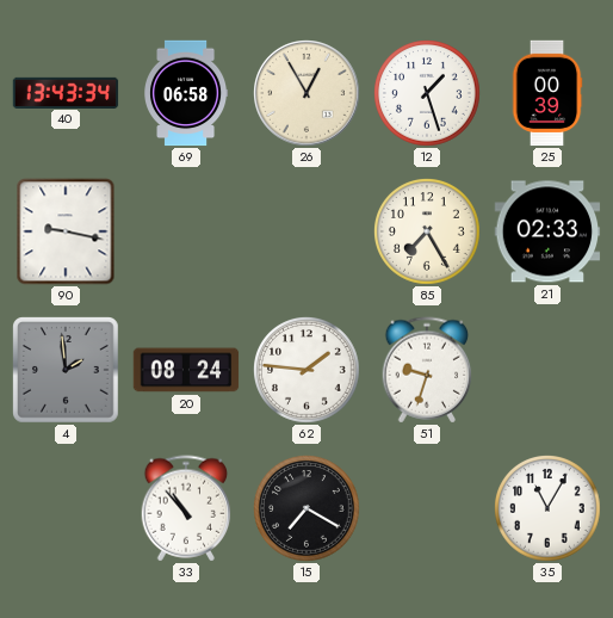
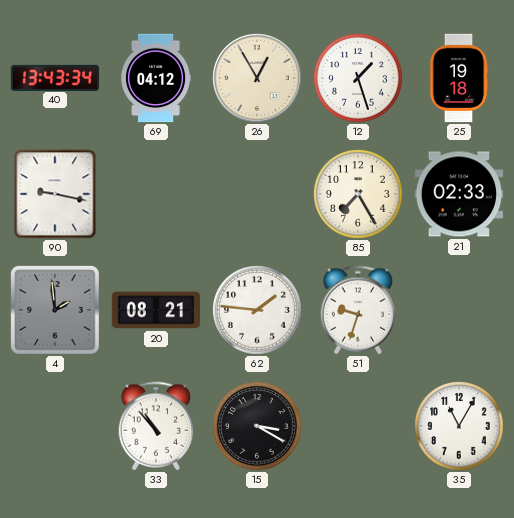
69: 06:58 -> 04:12 (157, 78)
25: 00:39 -> 19:18 (459, 78)
20: 08:24 -> 08:21 (156, 310)
15: 7:20 -> 3:20 (257, 426)
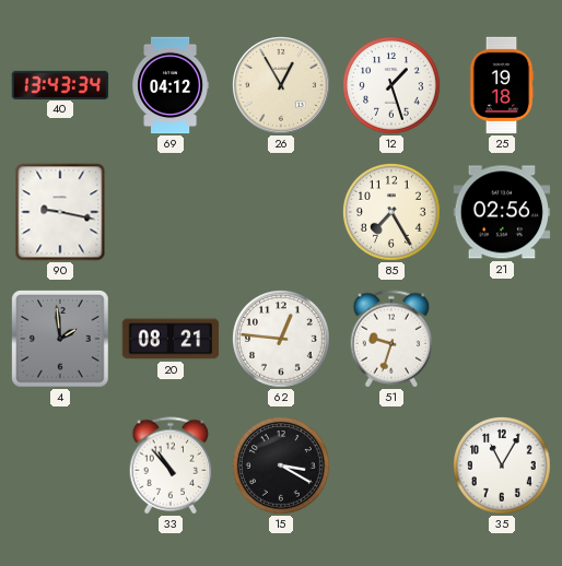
21: 02:33 -> 02:56 (502, 212)
62: 1:46 -> 12:46 (281, 339)
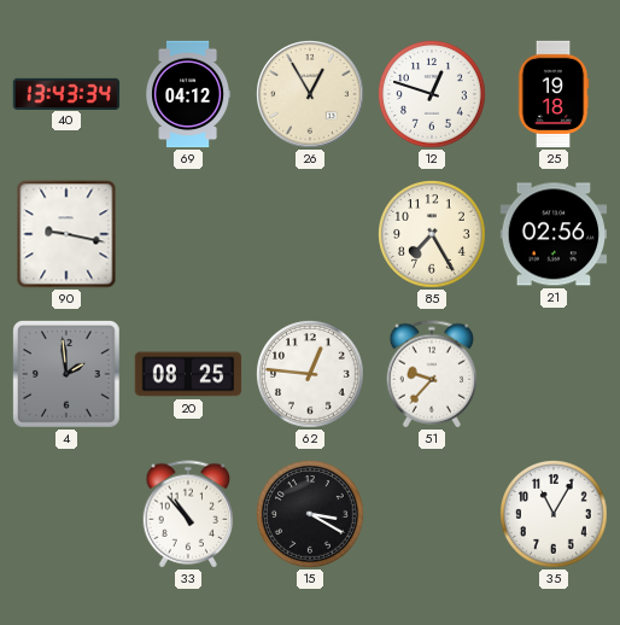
12: 1:27 -> 12:48 (432, 94)
20: 08:21 -> 08:25 (188, 374)
51: 9:33 -> 9:37 (432, 374)
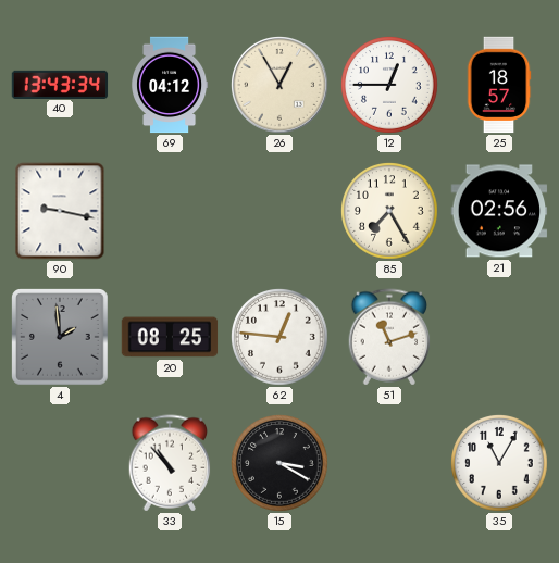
12: 12:48 -> 12:45 (389, 85)
25: 19:18 -> 18:57 (499, 85)
51: 9:37 -> 11:12 (389, 337)
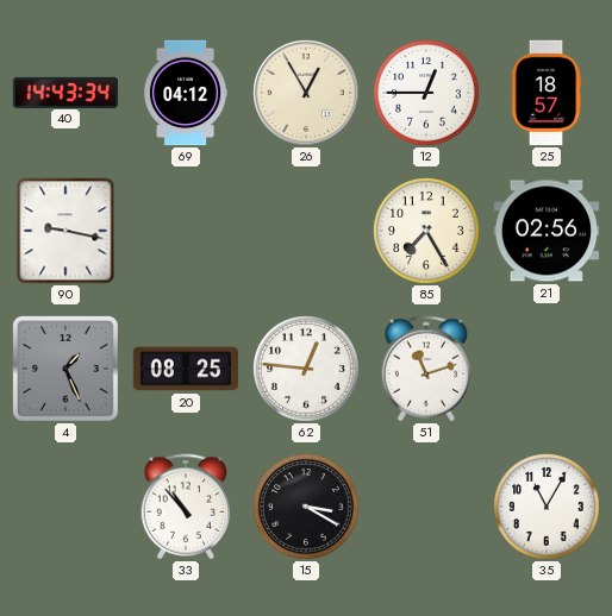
40: 13:43 -> 14:43 (65, 92)
4: 1:59 -> 1:26 (67, 370)
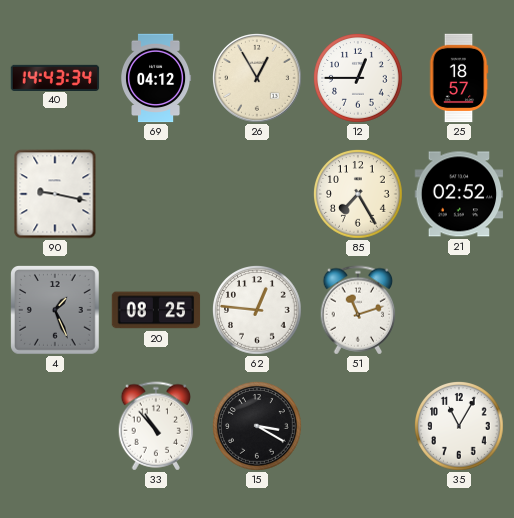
21: 02:56 -> 02:52 (459, 194)
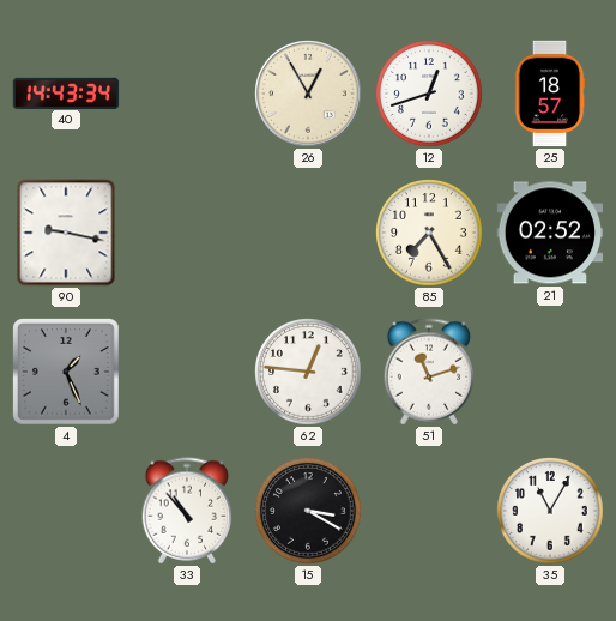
69: 04:12 -> none (157, 78)
12: 12:45 -> 12:42 (429, 94)
20: 08:25 -> none (156, 310)
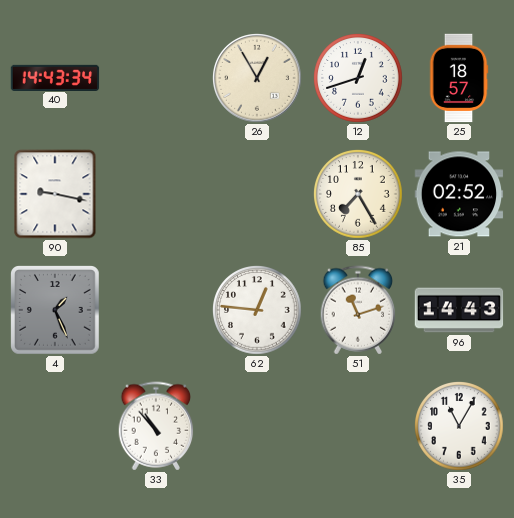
96: none -> 14:43 (459, 310)
15: 3:20 -> none (308, 511)
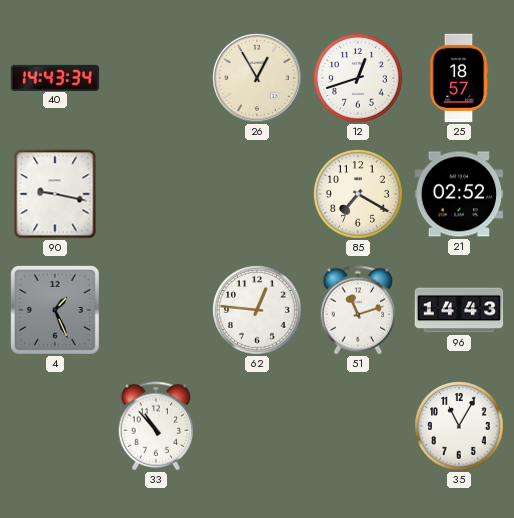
85: 7:25 -> 7:20 (358, 194)
